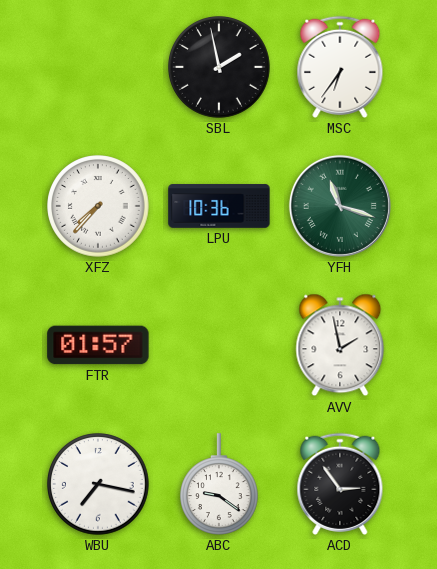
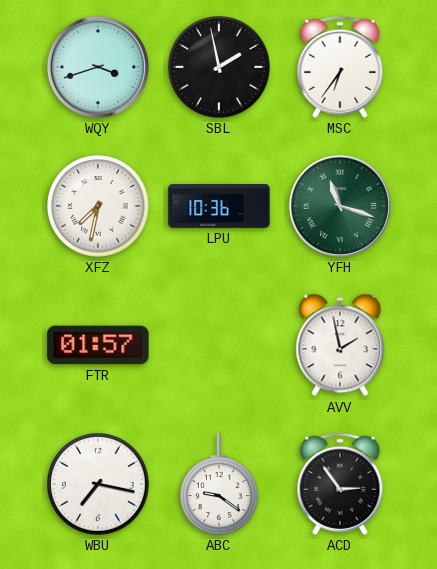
WQY: none -> 3:42 (98, 67)
XFZ: 7:37 -> 7:32 (98, 206)
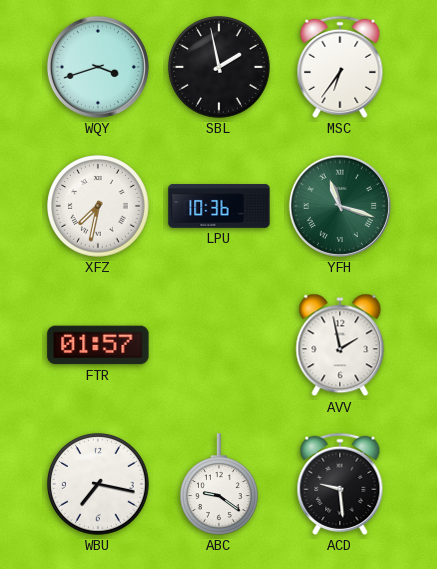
ACD: 2:54 -> 9:29 (340, 484)
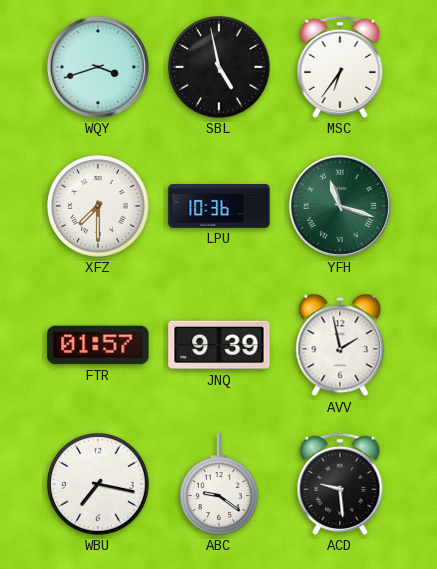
SBL: 1:58 -> 4:58 (219, 67)
XFZ: 7:32 -> 7:30 (98, 206)
JNQ: none -> 9:39 (219, 345)
